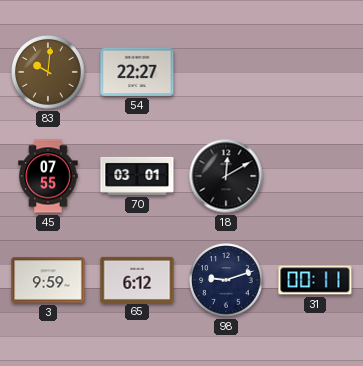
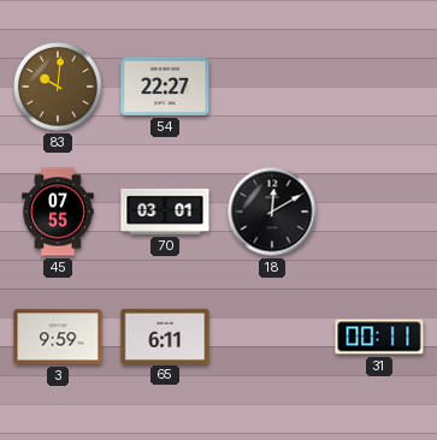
65: 6:12 -> 6:11 (165, 335)
98: 9:12 -> none (226, 280)
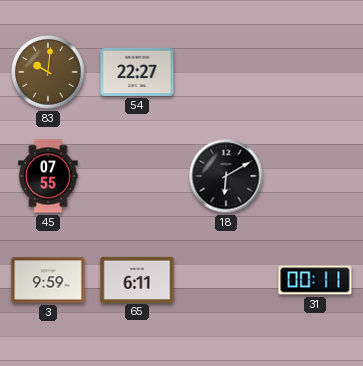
70: 03:01 -> none (165, 212)
18: 12:10 -> 6:10 (226, 176)
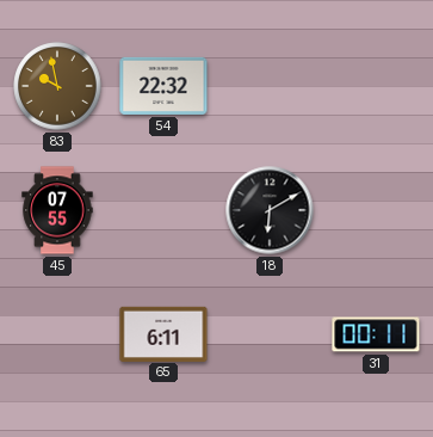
83: 10:01 -> 9:58 (57, 86)
54: 22:27 -> 22:32 (163, 86)
3: 9:59 -> none (48, 280)
